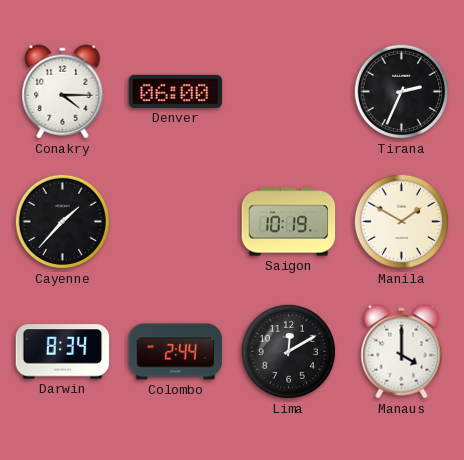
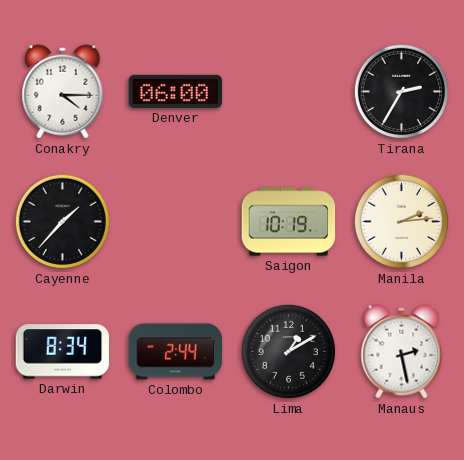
Tirana: 2:34 -> 2:35 (401, 91)
Manila: 1:50 -> 2:14 (401, 221)
Lima: 12:10 -> 1:10 (288, 351)
Manaus: 4:00 -> 2:28 (402, 352)
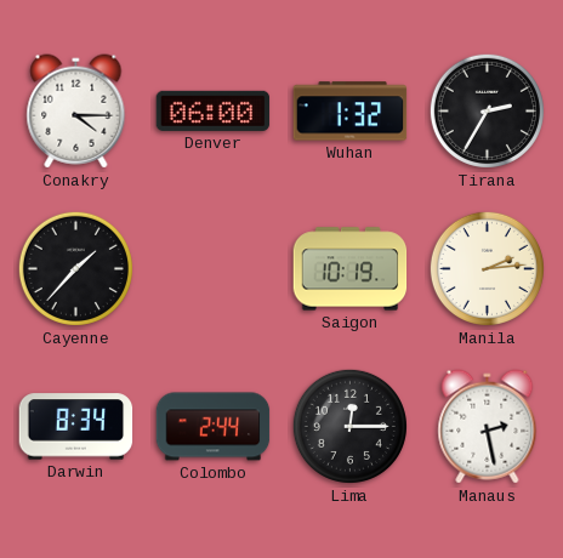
Wuhan: none -> 1:32 (351, 112)
Lima: 1:10 -> 12:15 (349, 426)
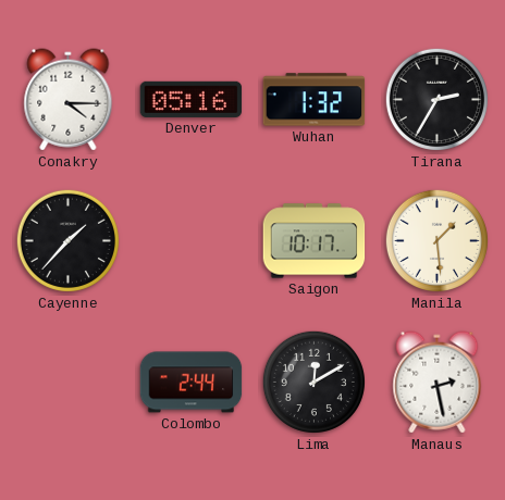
Denver: 06:00 -> 05:16 (192, 99)
Saigon: 10:19 -> 10:17 (315, 241)
Manila: 2:14 -> 1:29 (436, 240)
Darwin: 8:34 -> none (76, 427)
Lima: 12:15 -> 12:10 (313, 382)
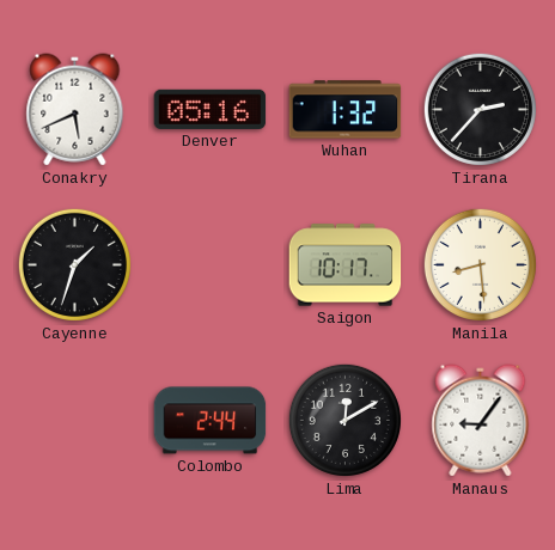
Conakry: 4:15 -> 5:41 (75, 110)
Tirana: 2:35 -> 2:37 (480, 109)
Cayenne: 1:37 -> 1:33 (74, 264)
Manila: 1:29 -> 8:29 (480, 264)
Manaus: 2:28 -> 9:06 (481, 421)
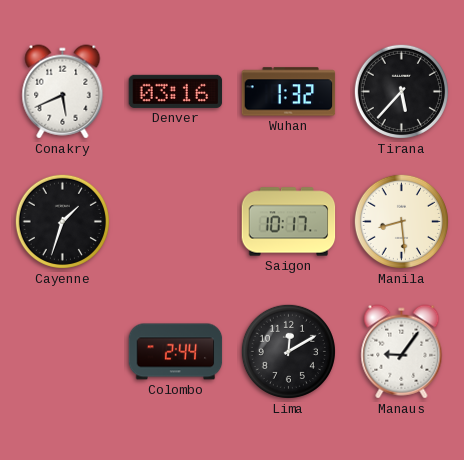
Denver: 05:16 -> 03:16 (176, 91)
Tirana: 2:37 -> 5:37 (401, 91)
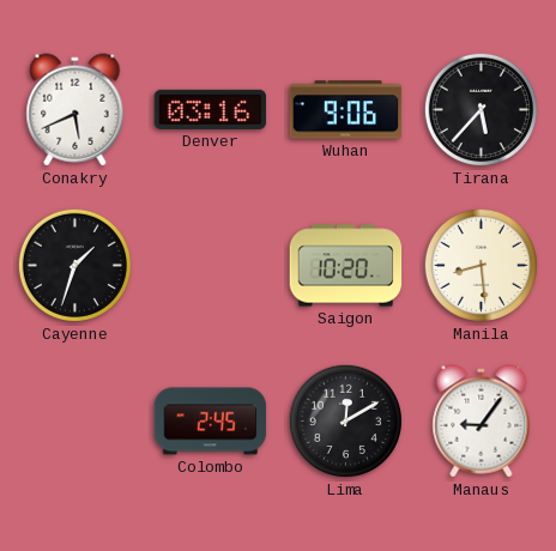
Wuhan: 1:32 -> 9:06 (346, 110)
Saigon: 10:17 -> 10:20 (346, 266)
Colombo: 2:44 -> 2:45 (211, 422)
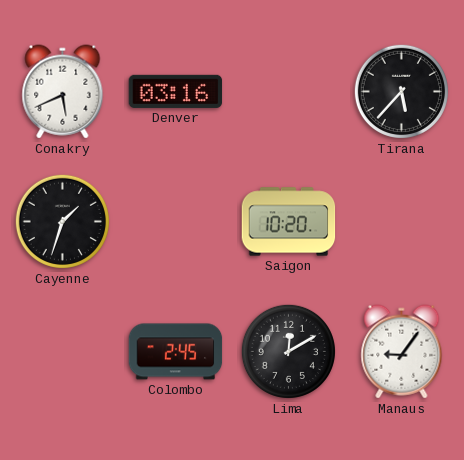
Wuhan: 9:06 -> none (346, 110)
Manila: 8:29 -> none (481, 265)
